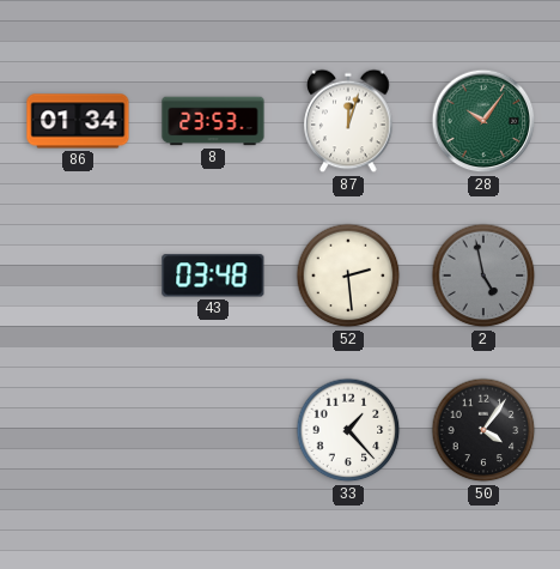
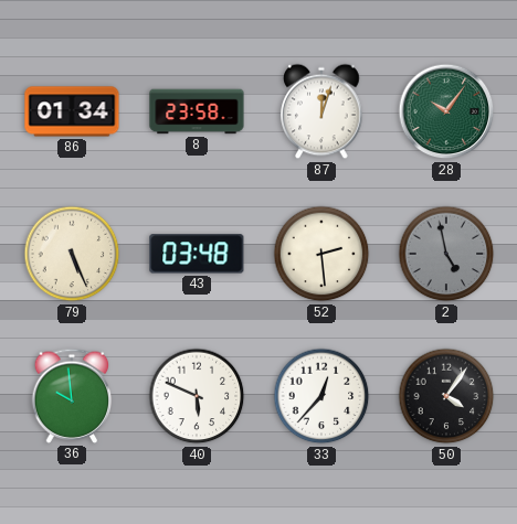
8: 23:53 -> 23:58 (197, 111)
79: none -> 5:26 (72, 254)
36: none -> 9:59 (72, 396)
40: none -> 5:49 (197, 396)
33: 1:23 -> 12:37 (321, 396)
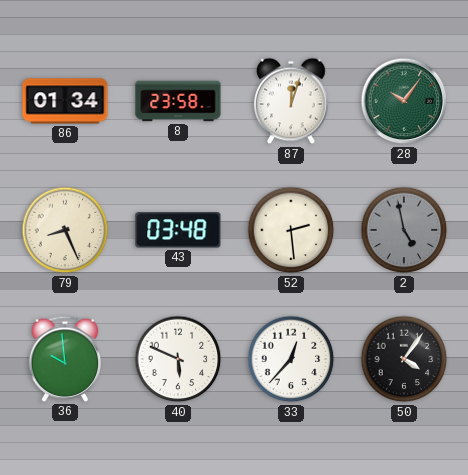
79: 5:26 -> 8:26 (65, 230)
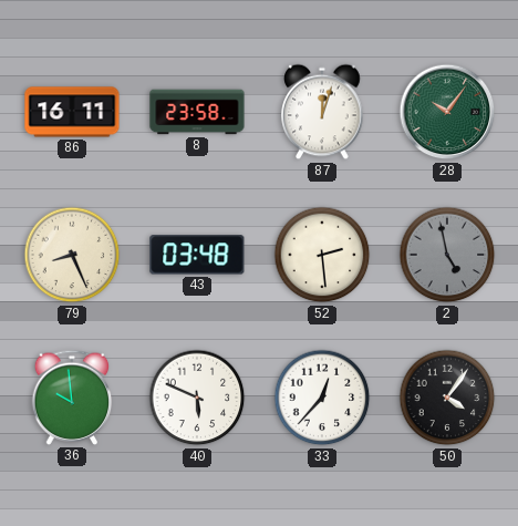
86: 01:34 -> 16:11 (72, 112)
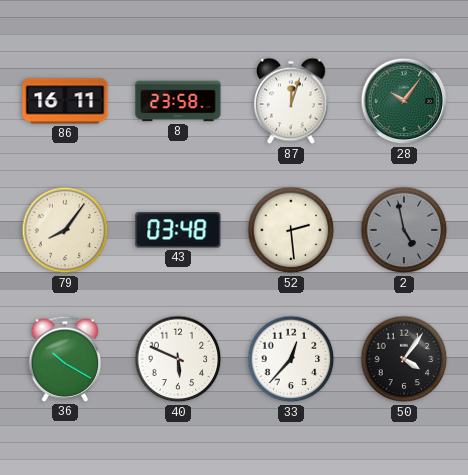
79: 8:26 -> 8:06 (65, 230)
36: 9:59 -> 10:20 (65, 359)
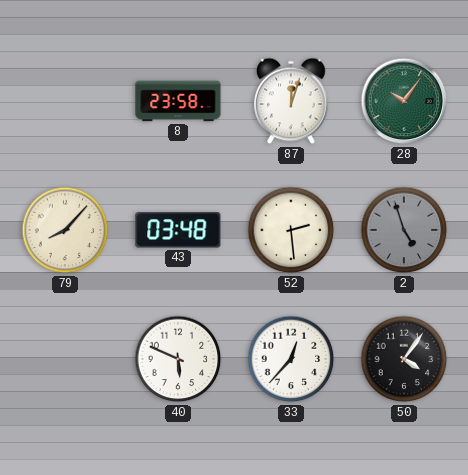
86: 16:11 -> none (65, 101)
79: 8:06 -> 8:07 (65, 230)
2: 4:58 -> 4:57 (404, 230)
36: 10:20 -> none (65, 359)
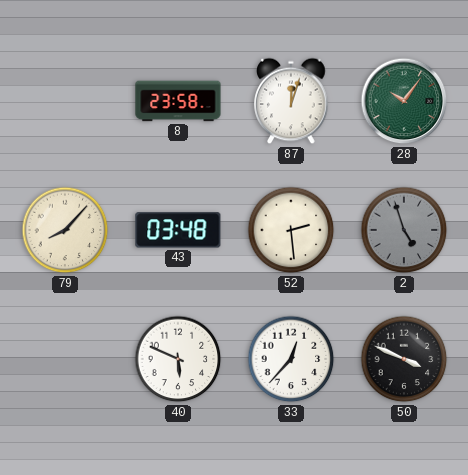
50: 4:06 -> 3:49 (404, 359)
